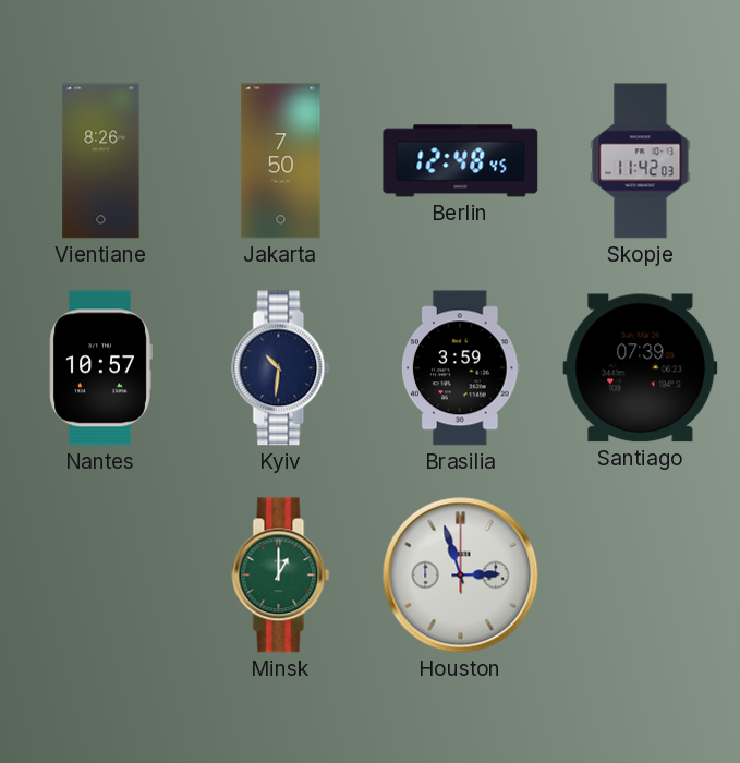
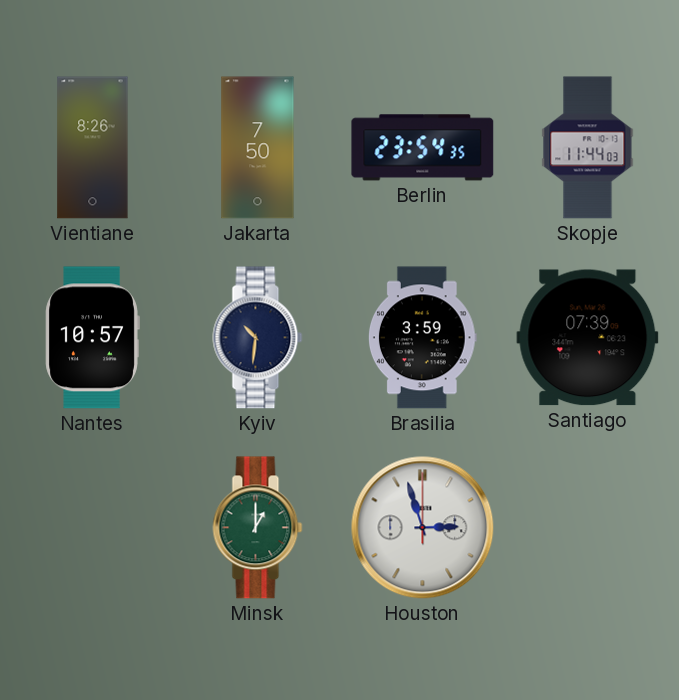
Berlin: 12:48 -> 23:54 (423, 148)
Skopje: 11:42 -> 11:44 (588, 148)
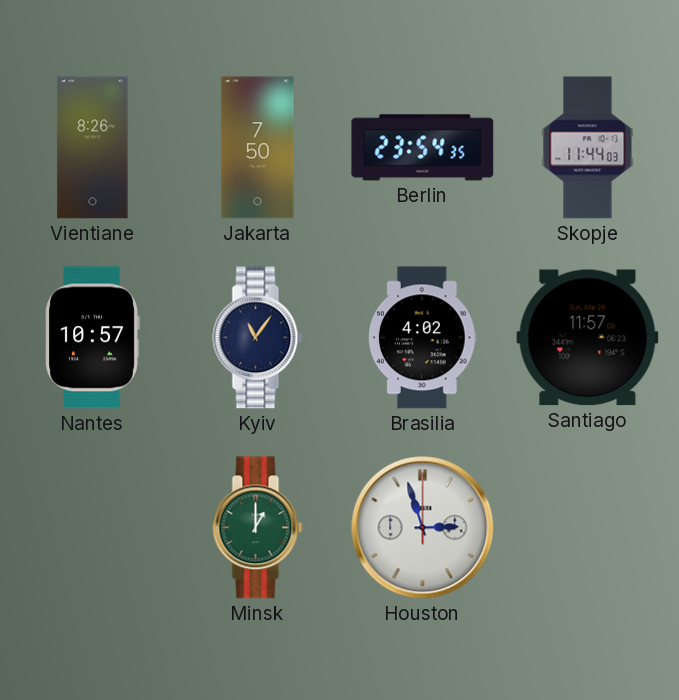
Kyiv: 10:31 -> 11:06 (258, 338)
Brasilia: 3:59 -> 4:02 (422, 338)
Santiago: 07:39 -> 11:57 (588, 338)
